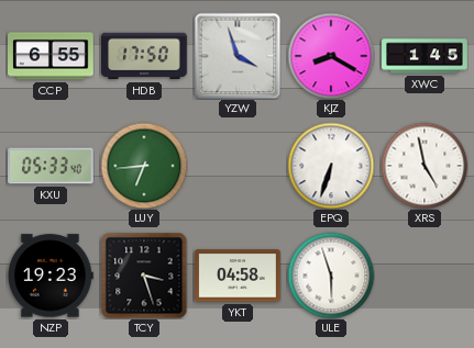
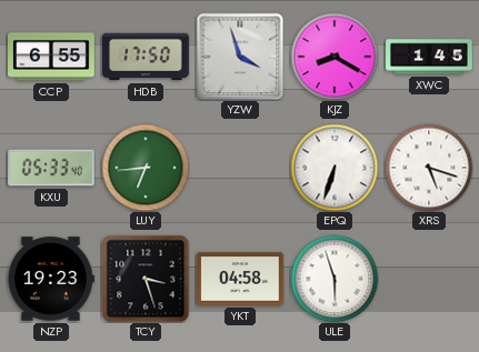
XRS: 4:58 -> 5:18 (429, 168)
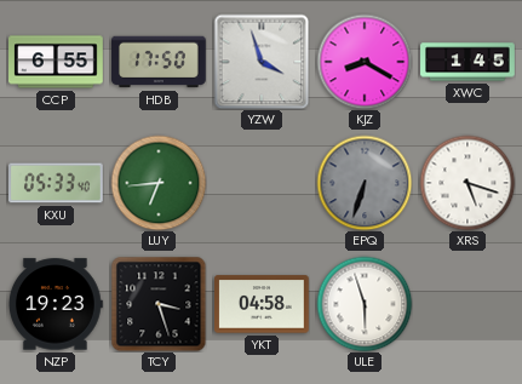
EPQ dial: white -> grey (365, 183)
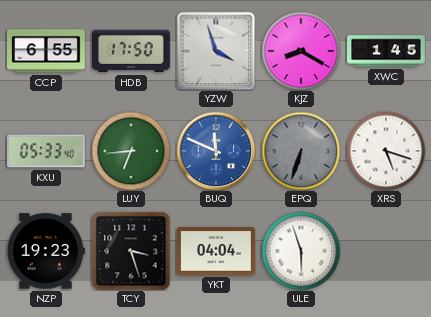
BUQ: none -> 11:49 (216, 151)
YKT: 04:58 -> 04:04 (217, 251)
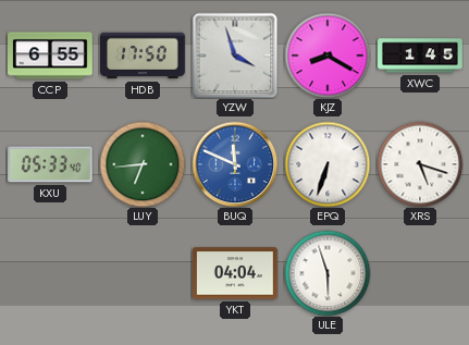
EPQ dial: grey -> white (328, 164)
NZP: 19:23 -> none (46, 251)
TCY: 3:27 -> none (131, 251)
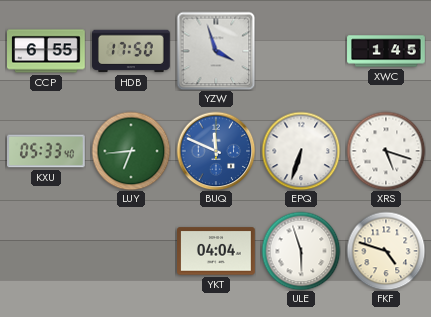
KJZ: 8:20 -> none (328, 56)
FKF: none -> 4:48 (386, 251)
